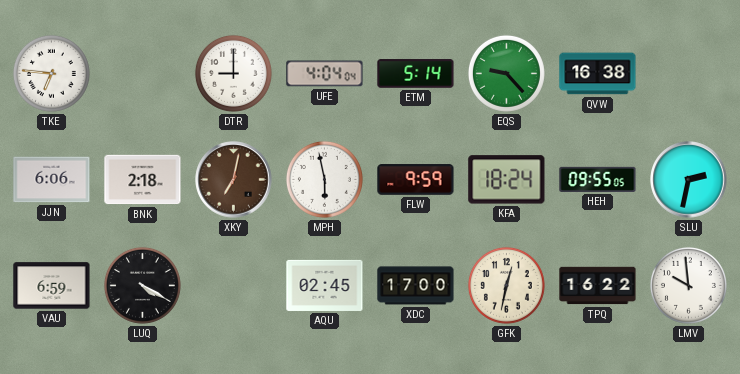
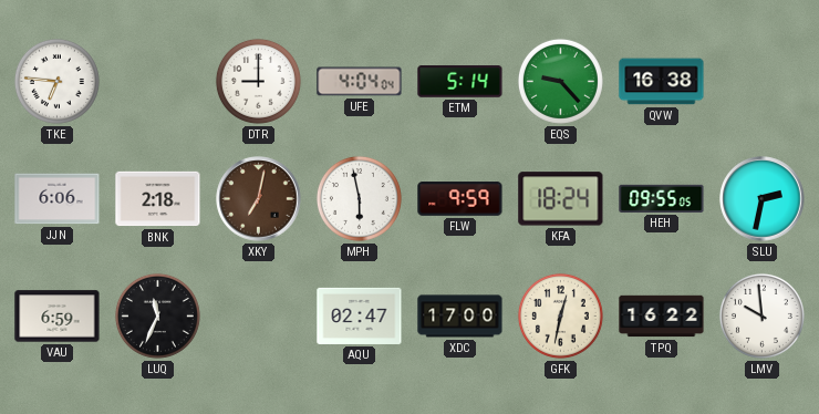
LUQ: 4:20 -> 11:34 (157, 315)
AQU: 02:45 -> 02:47 (360, 315)
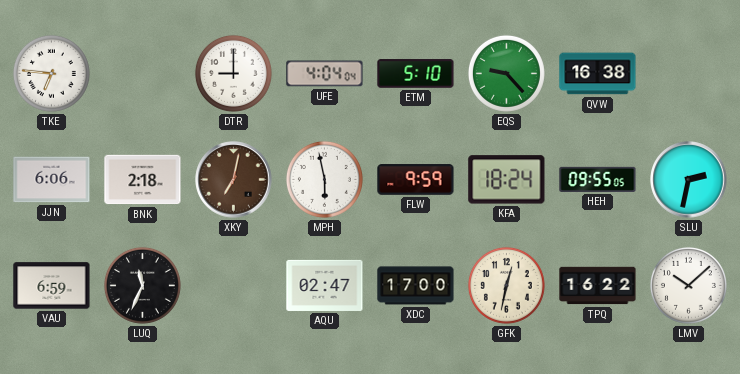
ETM: 5:14 -> 5:10 (416, 74)
LMV: 9:59 -> 10:08 (688, 285)
